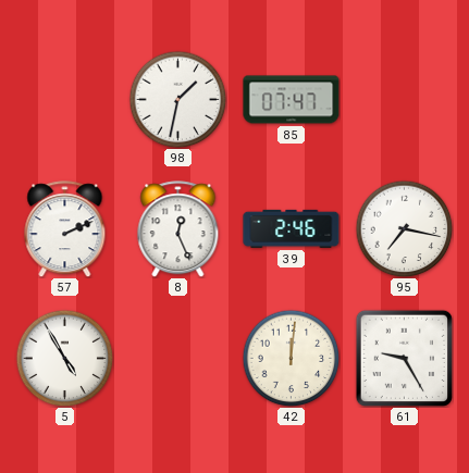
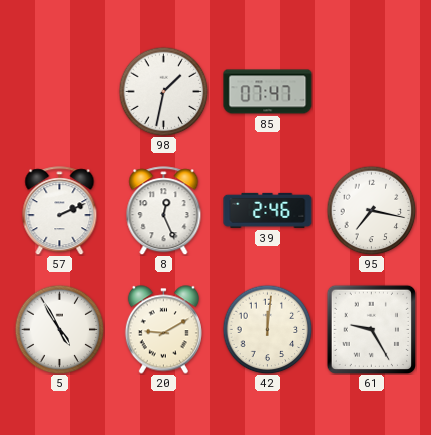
20: none -> 9:10 (163, 330)
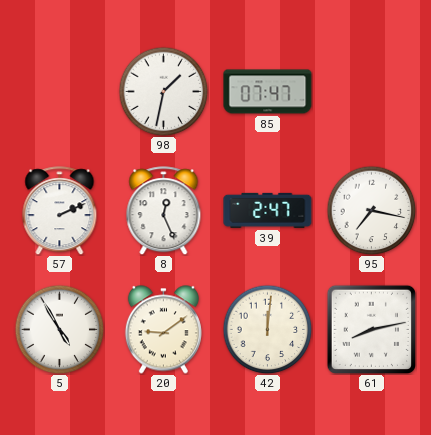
39: 2:46 -> 2:47 (268, 210)
20: 9:10 -> 9:09 (163, 330)
61: 9:25 -> 8:13 (371, 329)
